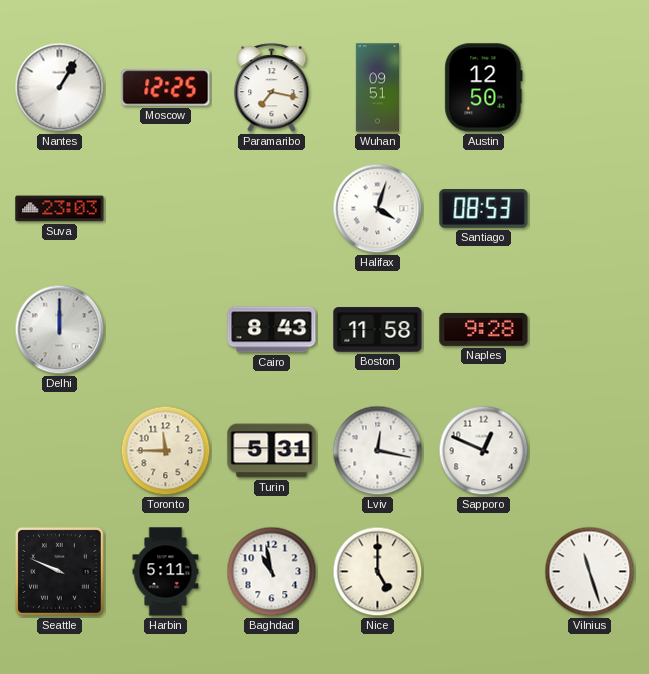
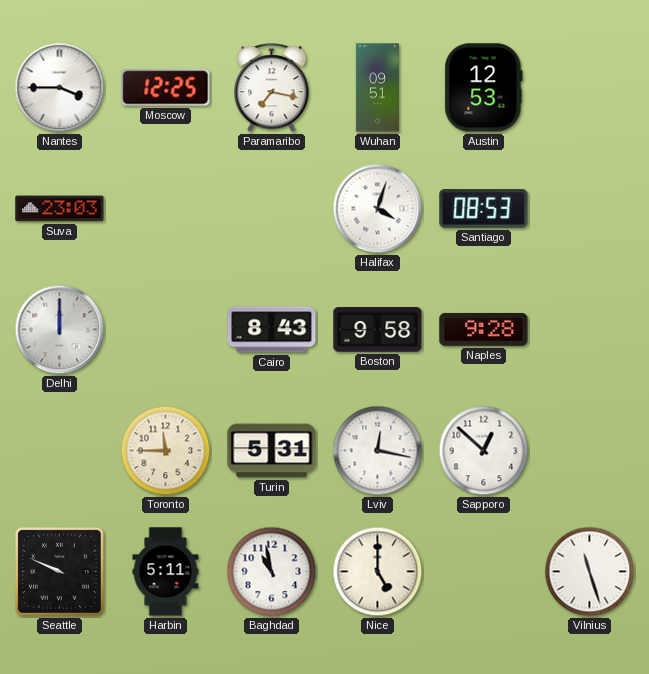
Nantes: 1:05 -> 3:45 (60, 88)
Austin: 12:50 -> 12:53 (484, 88)
Boston: 11:58 -> 9:58 (378, 330)
Sapporo: 12:49 -> 12:52 (484, 451)
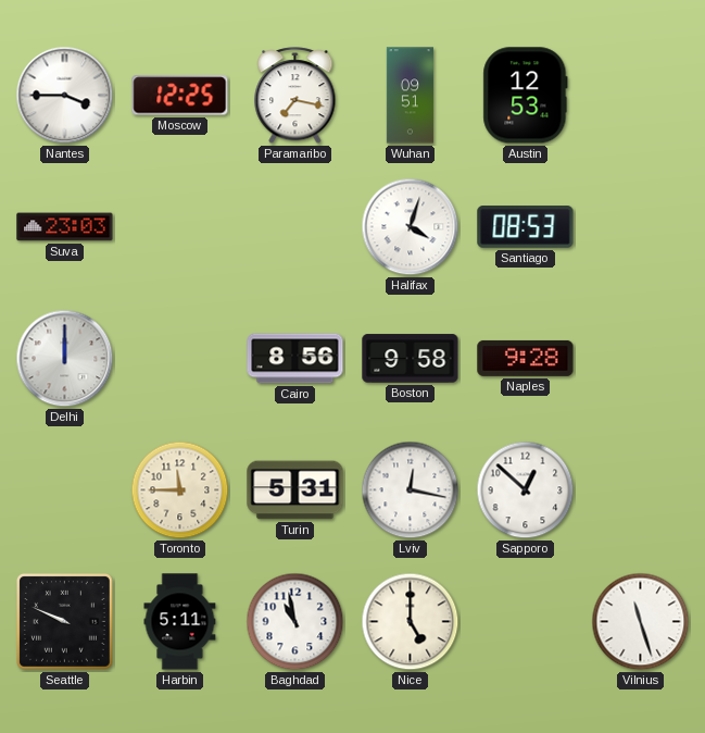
Cairo: 8:43 -> 8:56 (295, 359)
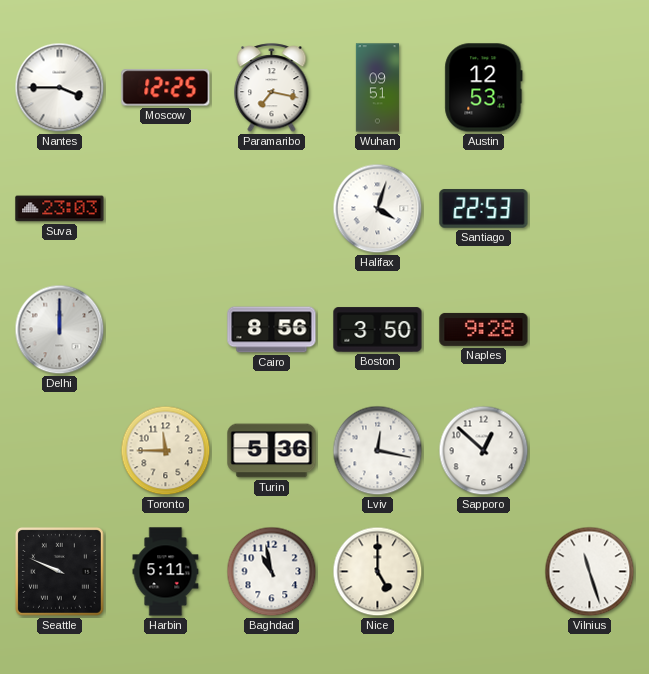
Santiago: 08:53 -> 22:53 (484, 209)
Boston: 9:58 -> 3:50 (378, 330)
Turin: 5:31 -> 5:36 (272, 451)
